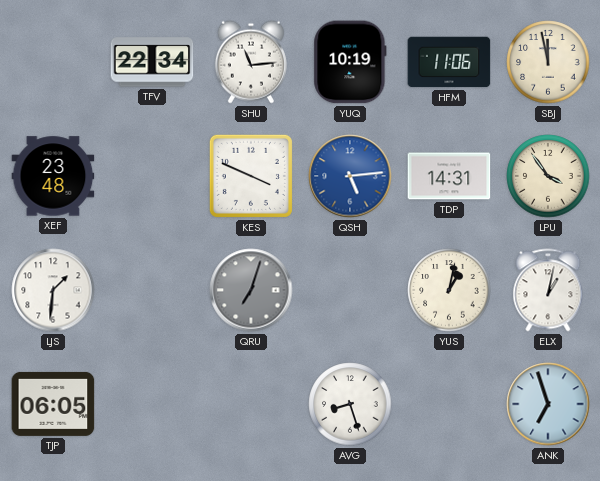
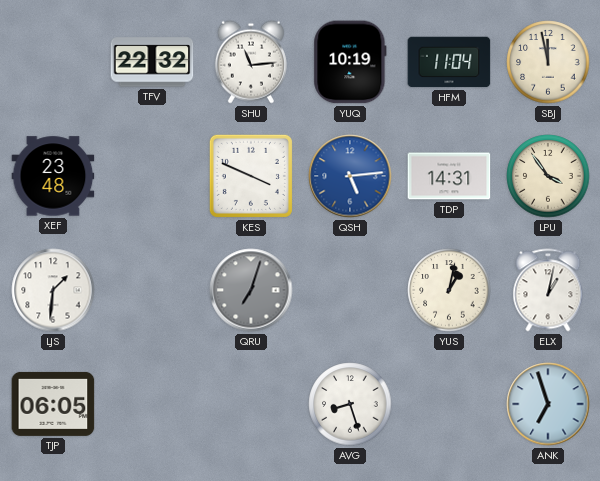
TFV: 22:34 -> 22:32 (152, 62)
HFM: 11:06 -> 11:04 (449, 62)
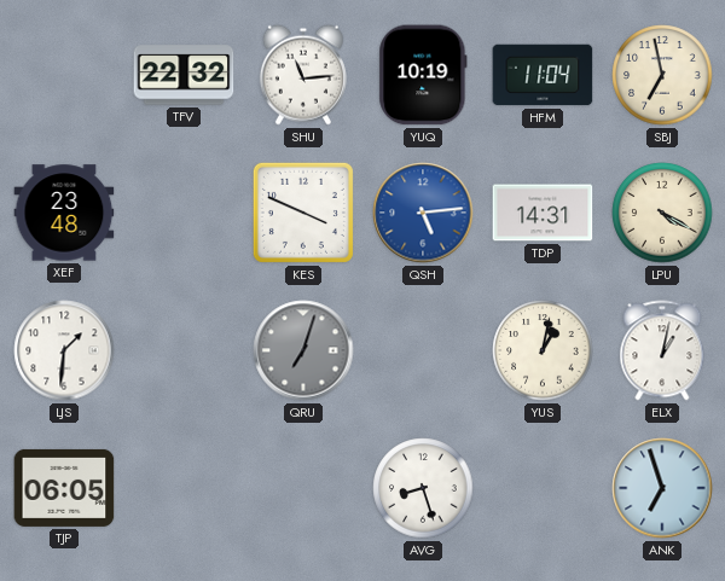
SBJ: 11:58 -> 6:58 (662, 75)
LPU: 3:54 -> 4:20 (662, 213)
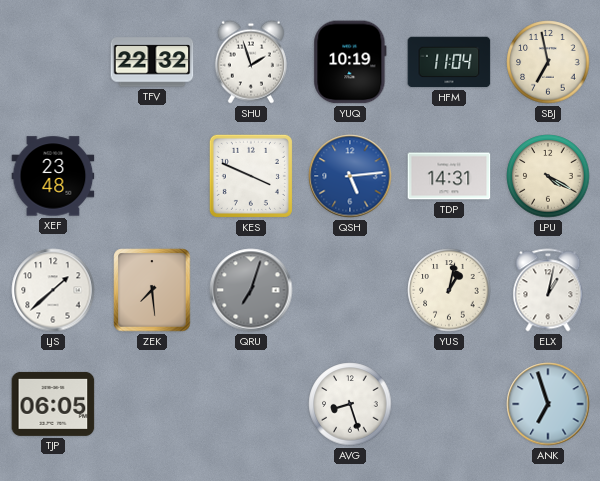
SHU: 11:14 -> 1:57 (251, 62)
LJS: 1:31 -> 1:38 (53, 290)
ZEK: none -> 7:29 (152, 290)
